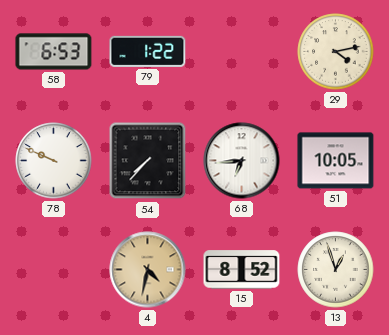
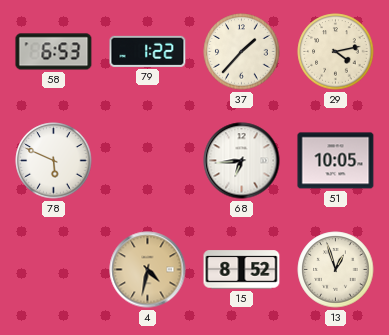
37: none -> 1:37 (242, 52)
78: 9:49 -> 5:49 (54, 161)
54: 7:37 -> none (148, 161)
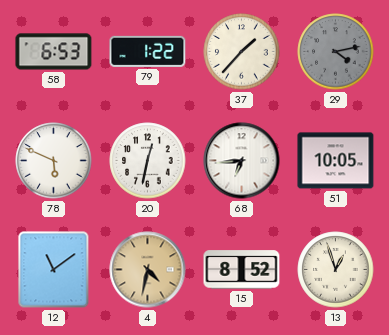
29 dial: cream -> grey (336, 52)
20: none -> 12:32 (148, 161)
12: none -> 11:09 (54, 270)
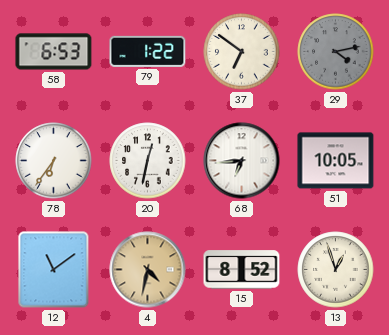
37: 1:37 -> 6:51 (242, 52)
78: 5:49 -> 6:36 (54, 161)
